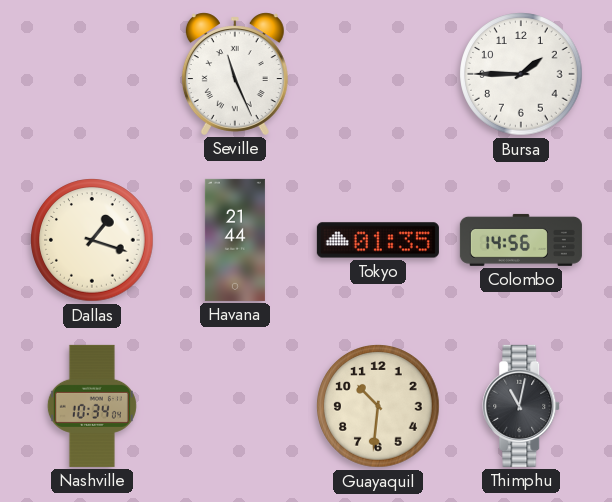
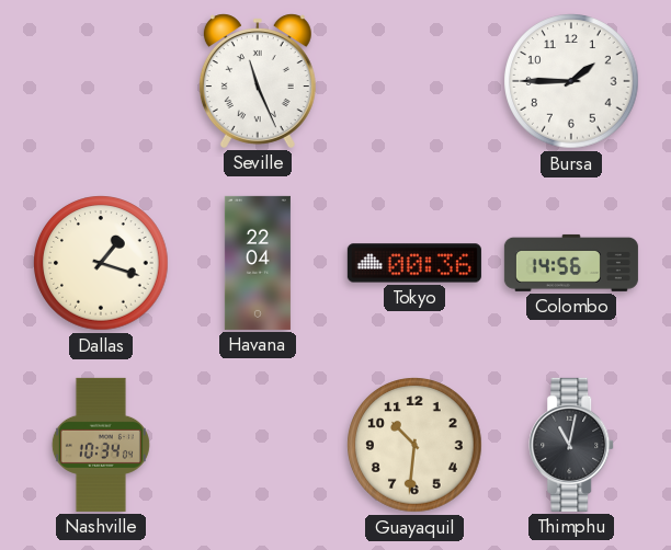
Havana: 21:44 -> 22:04 (258, 263)
Tokyo: 01:35 -> 00:36 (414, 263)
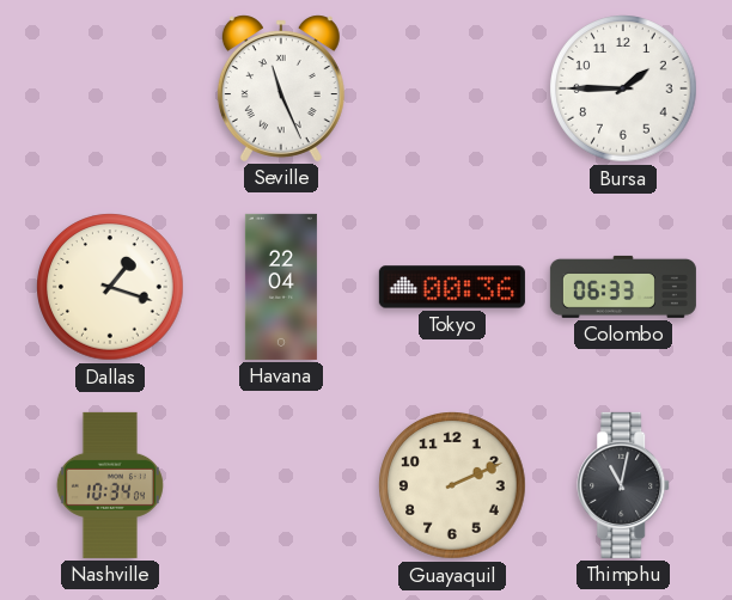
Colombo: 14:56 -> 06:33 (623, 287)
Guayaquil: 10:31 -> 2:11 (452, 485)
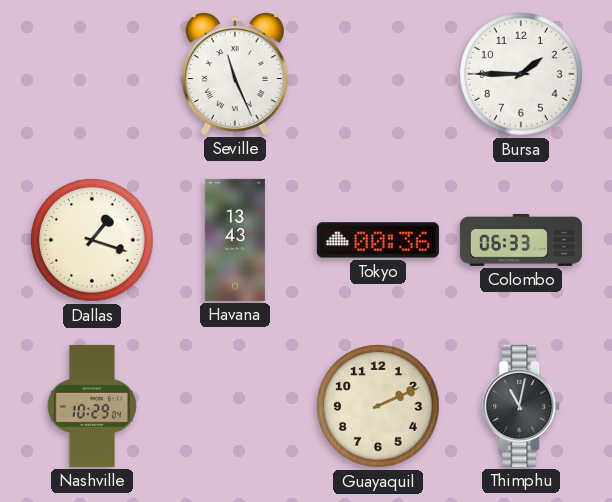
Havana: 22:04 -> 13:43 (235, 240)
Nashville: 10:34 -> 10:29 (92, 406)
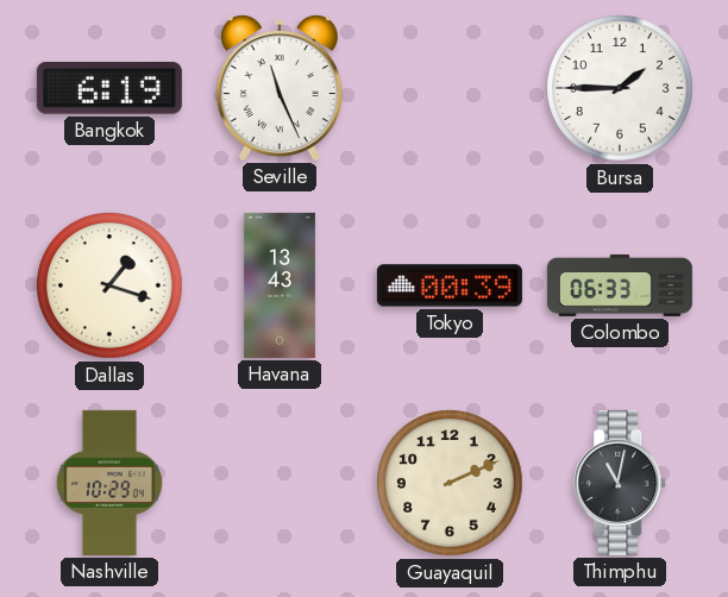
Bangkok: none -> 6:19 (109, 89)
Tokyo: 00:36 -> 00:39 (450, 285)
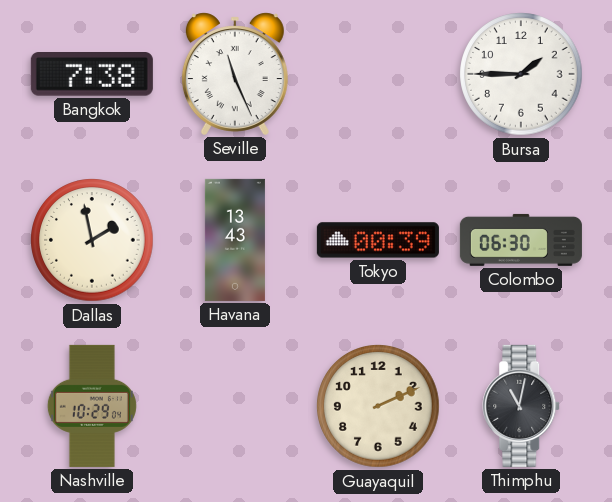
Bangkok: 6:19 -> 7:38 (92, 75)
Dallas: 1:18 -> 1:58 (92, 240)
Colombo: 06:33 -> 06:30 (521, 240)
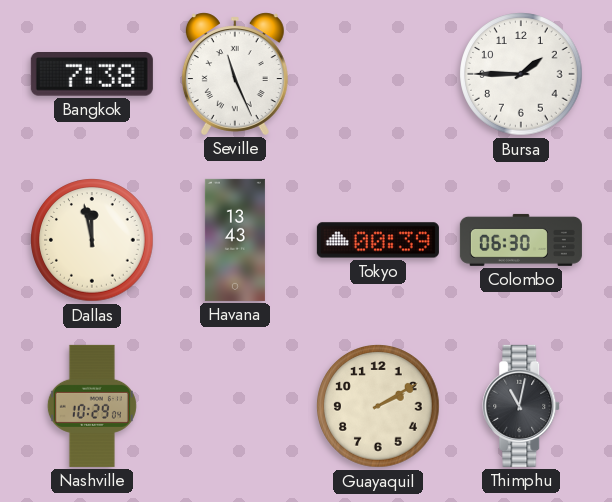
Dallas: 1:58 -> 11:58 (92, 240)
Guayaquil: 2:11 -> 2:10 (378, 406)
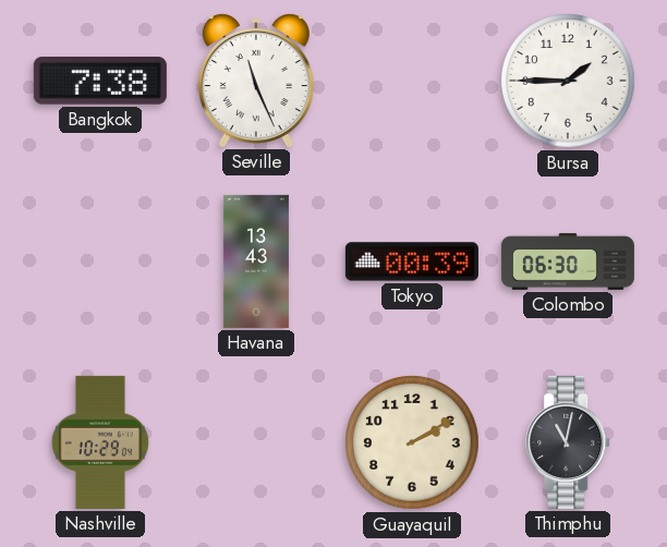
Dallas: 11:58 -> none (92, 240)
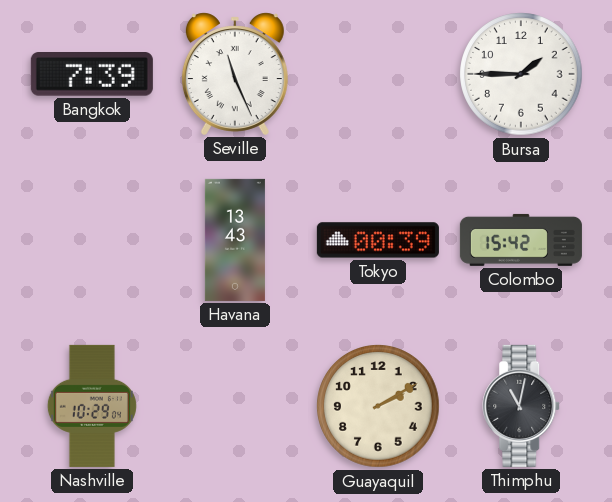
Bangkok: 7:38 -> 7:39 (92, 75)
Colombo: 06:30 -> 15:42 (521, 240)
